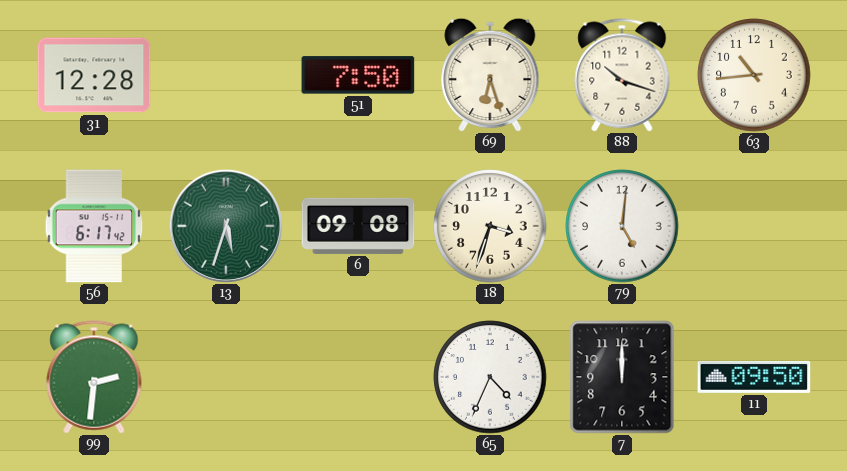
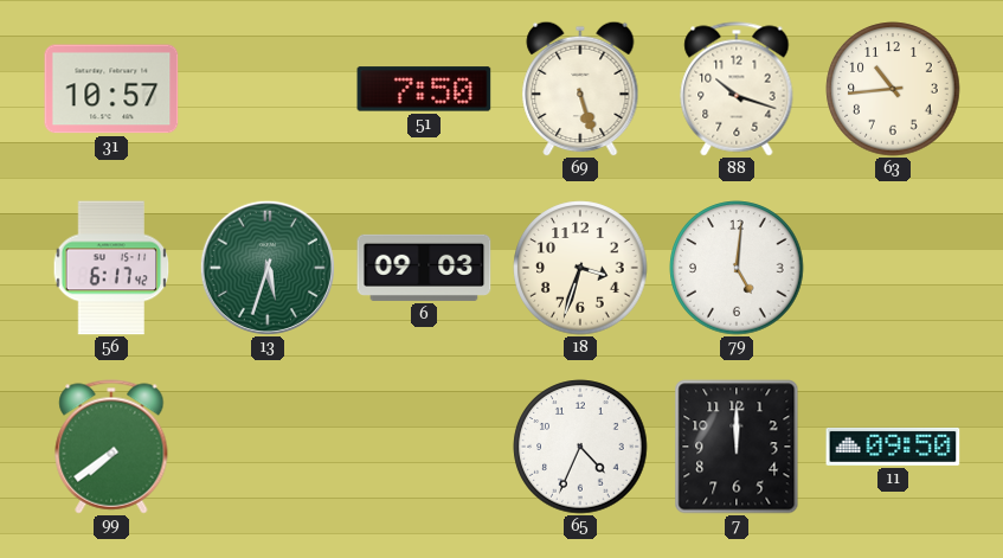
31: 12:28 -> 10:57 (111, 89)
69: 6:27 -> 5:27 (580, 89)
6: 09:08 -> 09:03 (424, 268)
99: 2:31 -> 7:39 (111, 447)
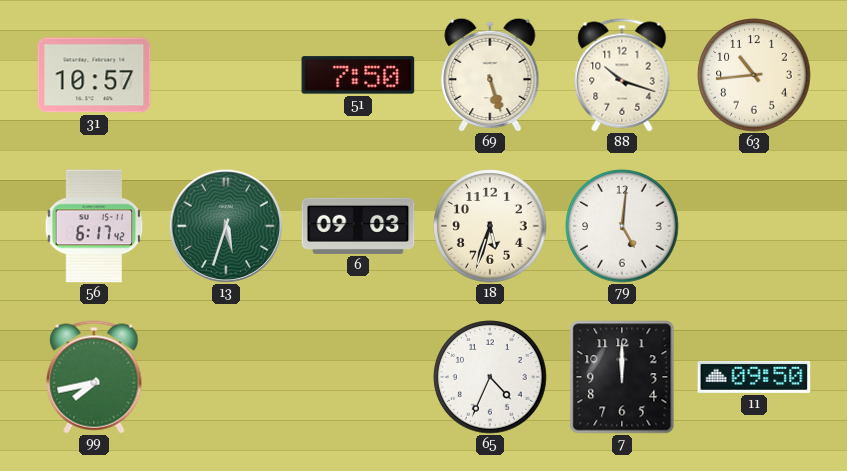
18: 3:33 -> 5:33 (490, 226)
99: 7:39 -> 7:43 (94, 377)
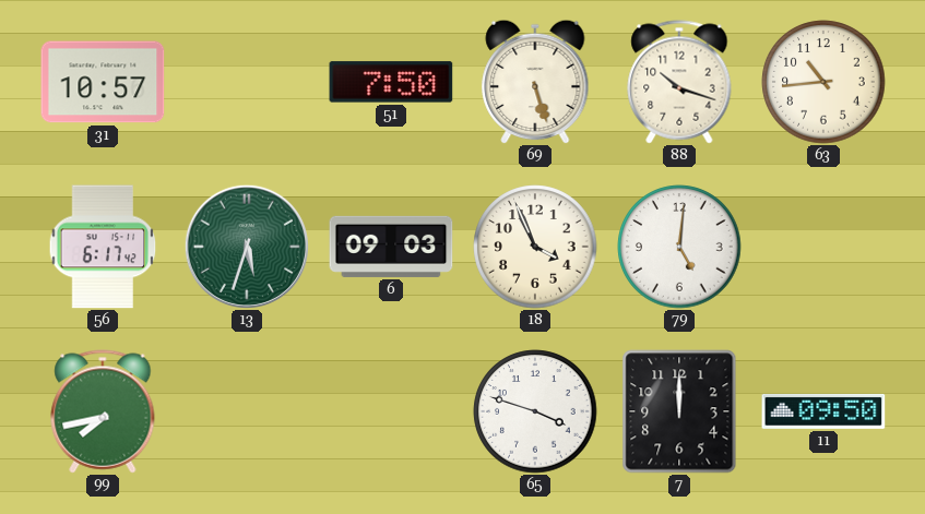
18: 5:33 -> 3:56 (535, 247)
65: 4:34 -> 3:48 (535, 411)
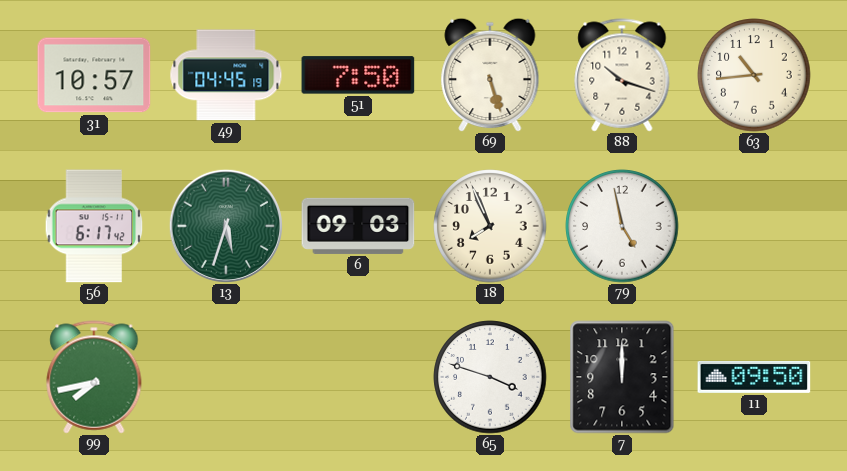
49: none -> 04:45 (226, 75)
18: 3:56 -> 7:56 (490, 226)
79: 5:01 -> 4:58 (622, 226)
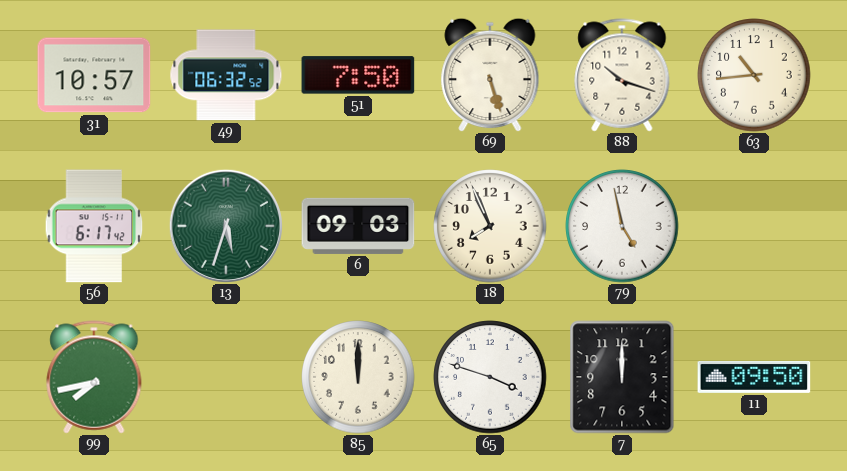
49: 04:45 -> 06:32 (226, 75)
85: none -> 12:00 (358, 377)
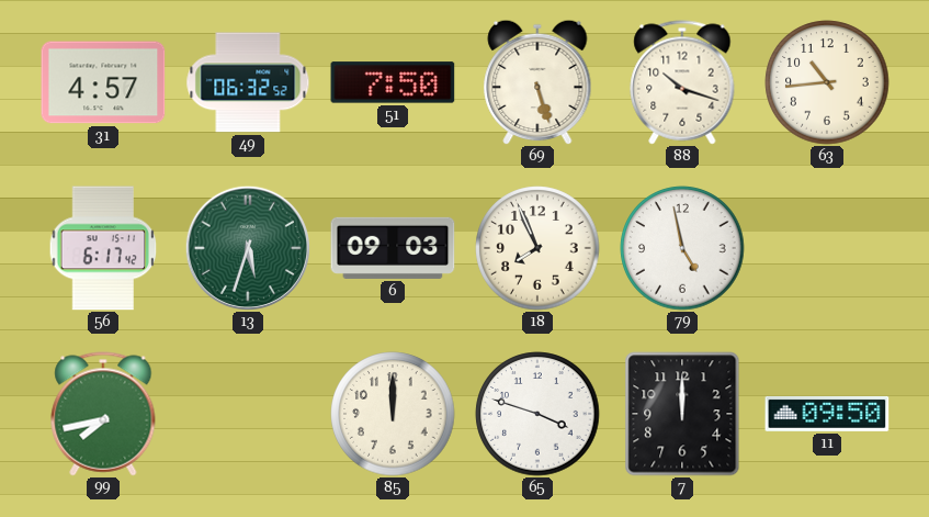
31: 10:57 -> 4:57 (103, 82)
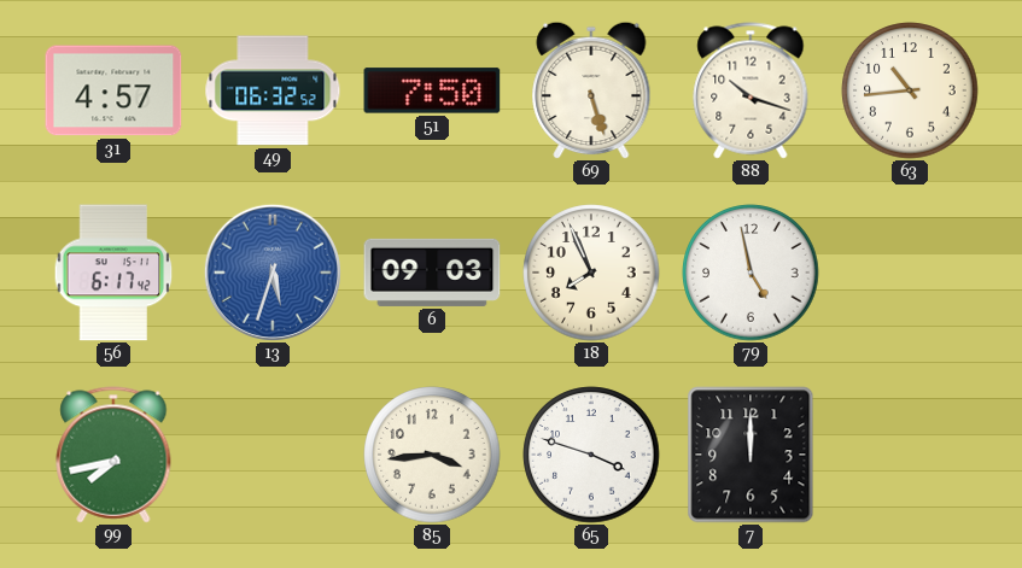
13 dial: green -> blue (273, 273)
85: 12:00 -> 3:44 (432, 455)
11: 09:50 -> none (827, 414)
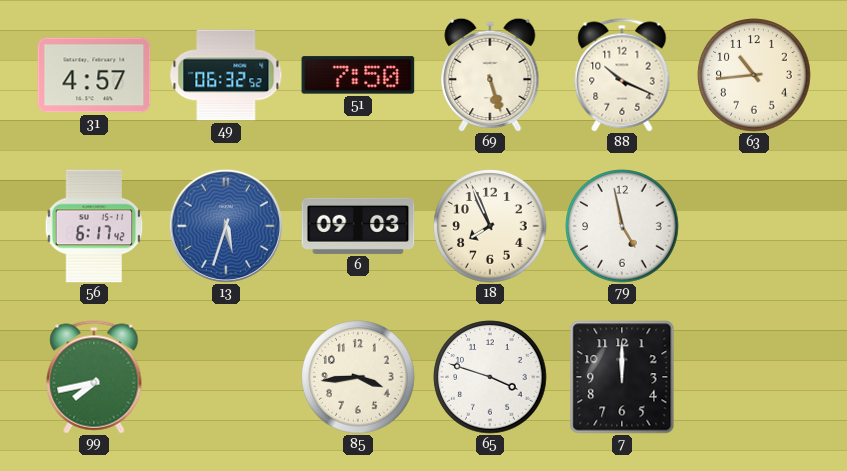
88: 10:18 -> 10:19 (622, 75)
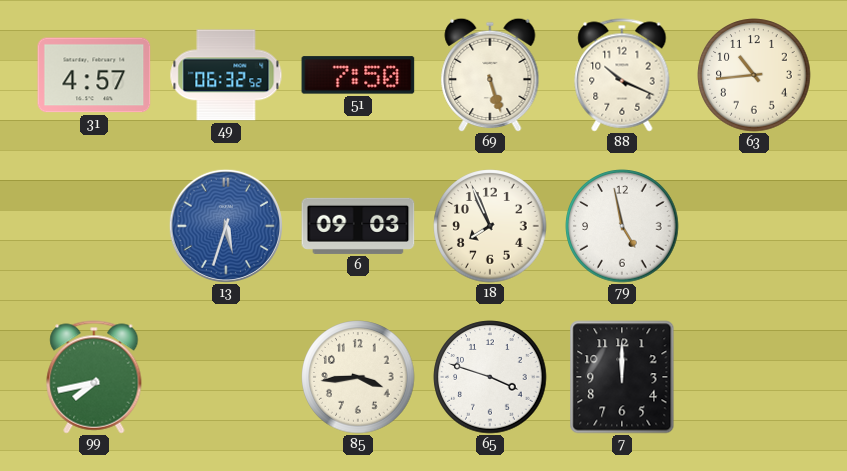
56: 6:17 -> none (94, 226)
